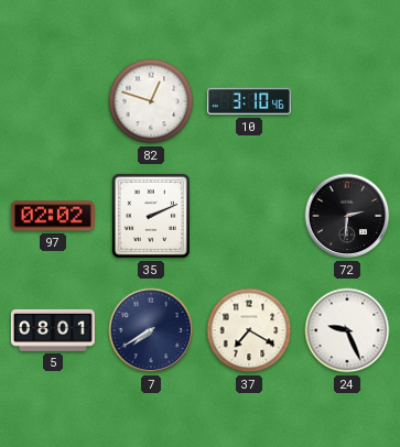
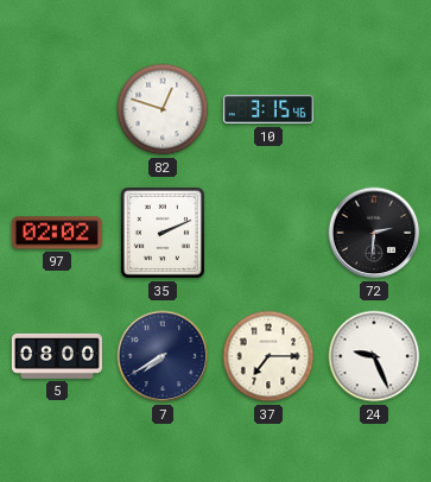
10: 3:10 -> 3:15 (268, 109)
5: 08:01 -> 08:00 (57, 356)
37: 7:20 -> 7:15 (268, 356)
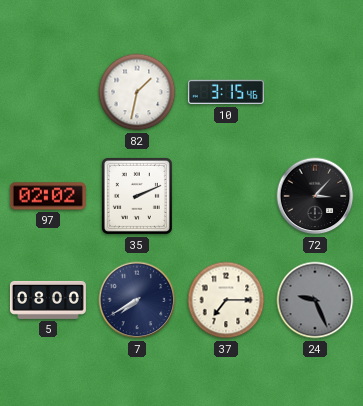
82: 12:48 -> 1:32 (137, 92)
72: 2:31 -> 3:07 (315, 196)
24 dial: white -> grey (315, 300)
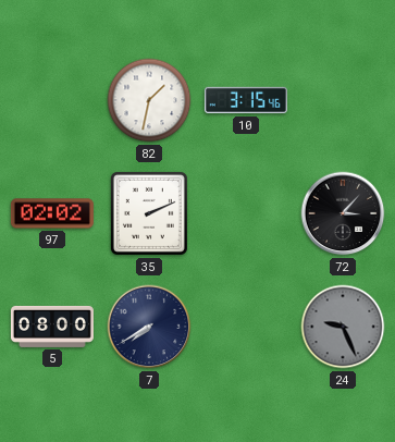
37: 7:15 -> none (226, 300)
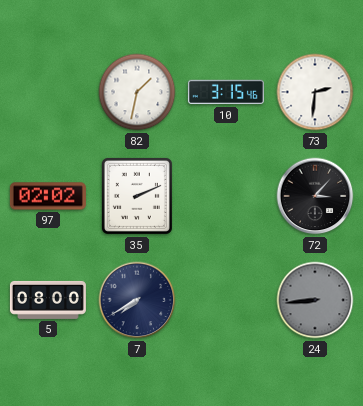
73: none -> 2:31 (315, 92)
24: 9:26 -> 8:44 (315, 300)
